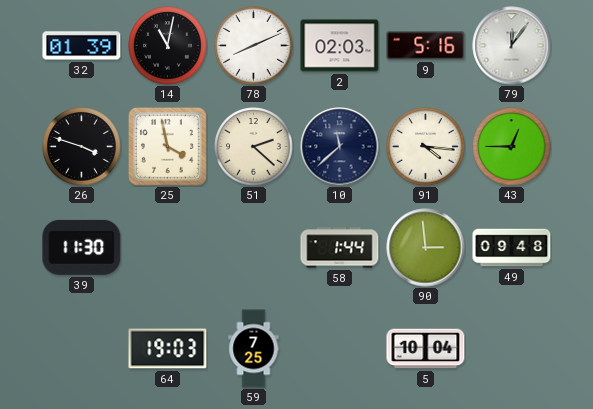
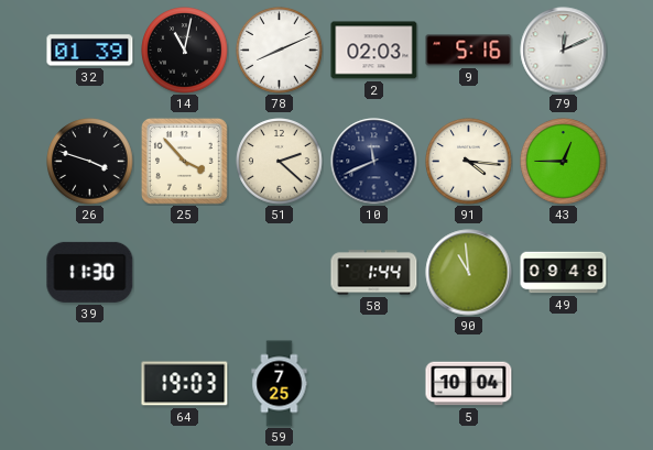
79: 12:06 -> 12:11 (564, 51)
25: 3:58 -> 3:53 (184, 161)
10: 11:38 -> 11:41 (374, 162)
90: 2:59 -> 10:59 (469, 273)
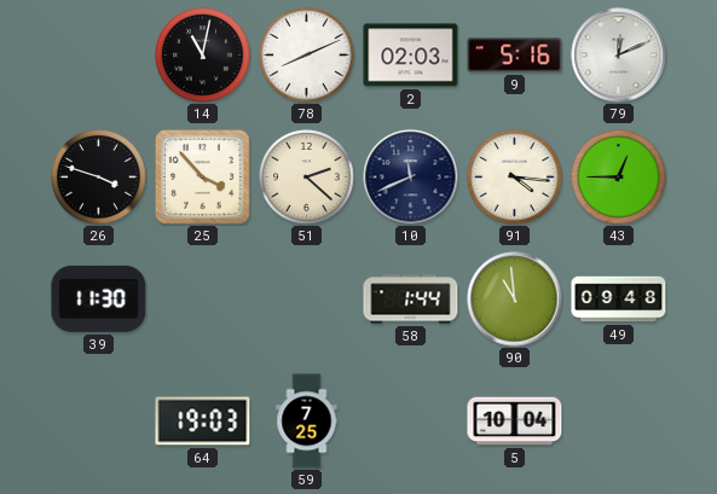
32: 01:39 -> none (90, 51)
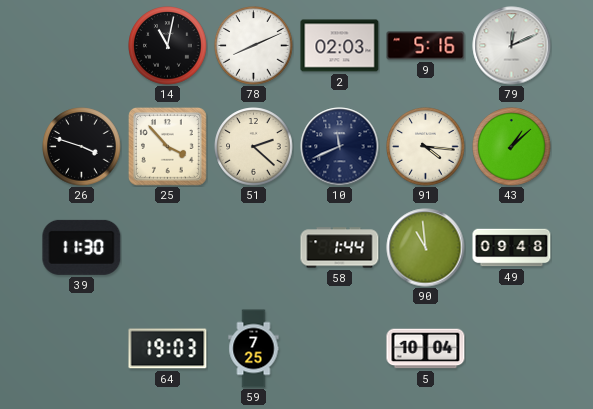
43: 12:45 -> 1:08 (512, 147)
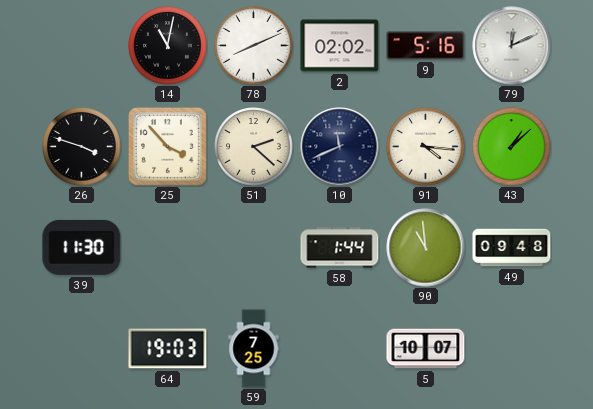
2: 02:03 -> 02:02 (340, 46)
5: 10:04 -> 10:07 (426, 349)
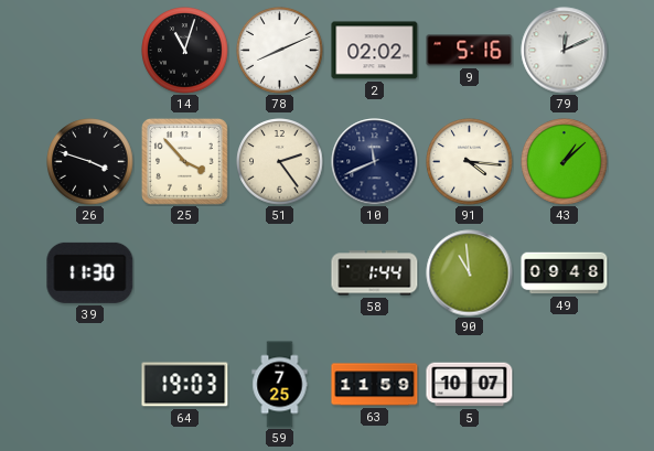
14: 11:02 -> 11:03 (185, 51)
51: 2:22 -> 2:24 (280, 162)
63: none -> 11:59 (375, 385)
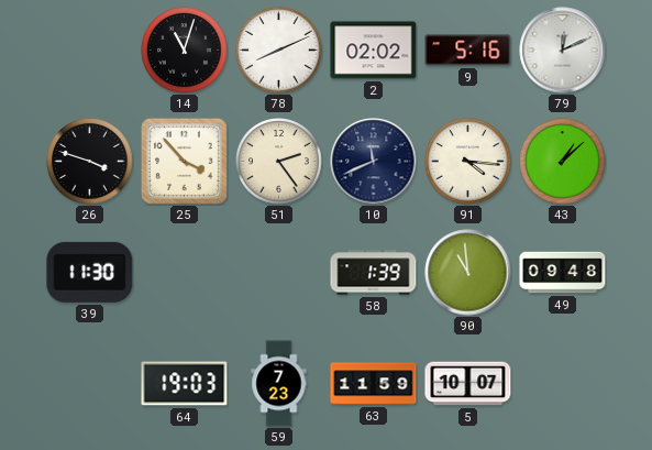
58: 1:44 -> 1:39 (374, 273)
59: 7:25 -> 7:23 (279, 384)
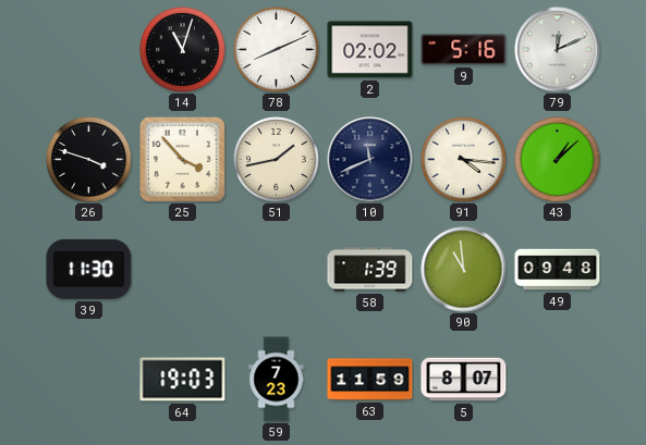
51: 2:24 -> 1:43 (277, 160)
5: 10:07 -> 8:07 (464, 380)
